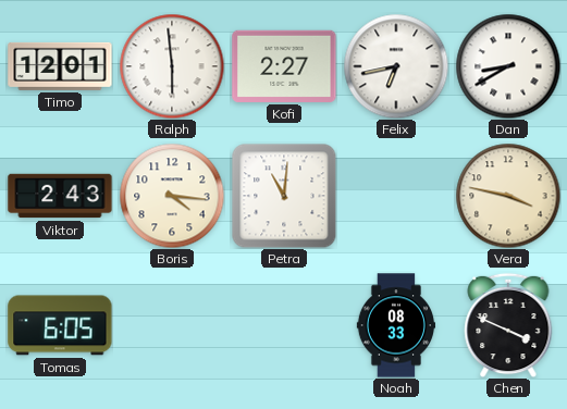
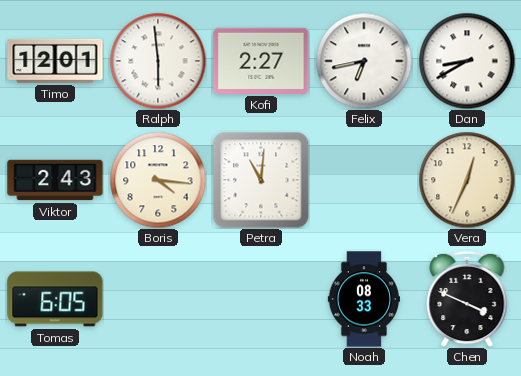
Vera: 3:47 -> 12:34 (467, 180)
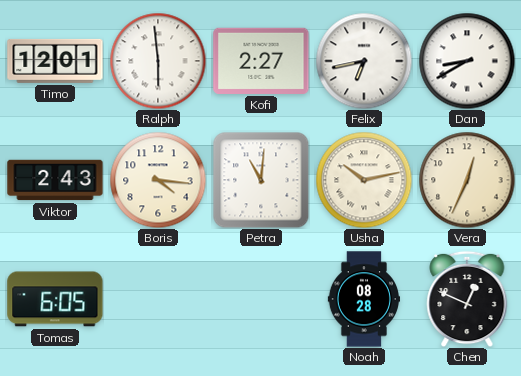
Usha: none -> 10:13 (364, 180)
Noah: 08:33 -> 08:28 (363, 299)
Chen: 3:49 -> 12:49 (467, 299)
